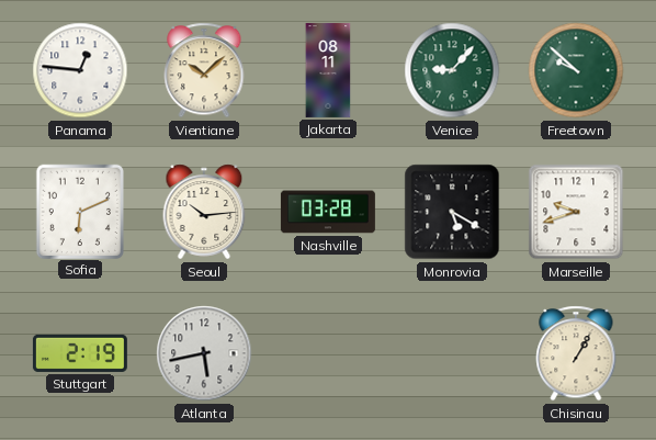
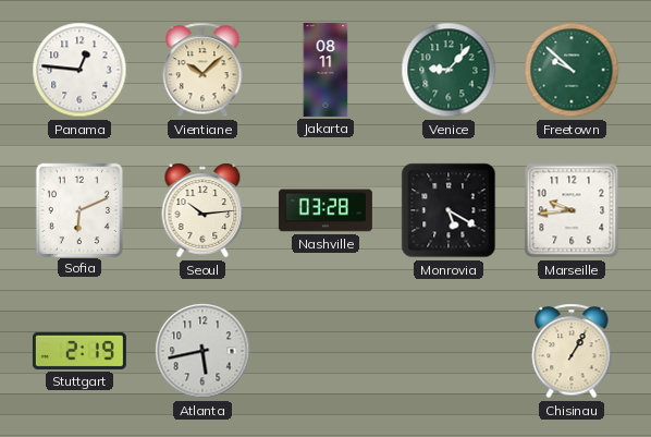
Marseille: 9:42 -> 9:44 (572, 210)
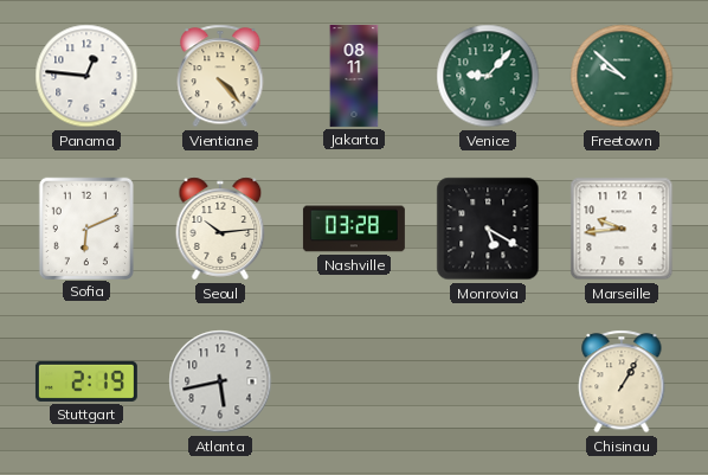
Vientiane: 10:08 -> 4:23 (220, 76)
